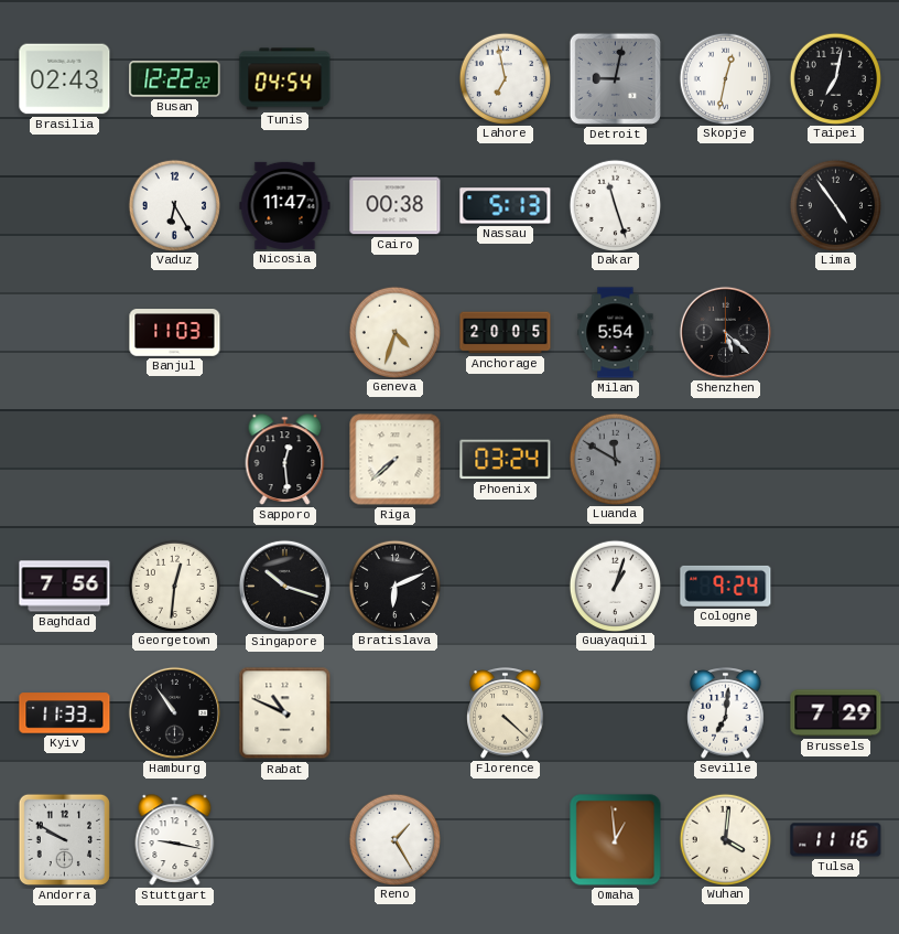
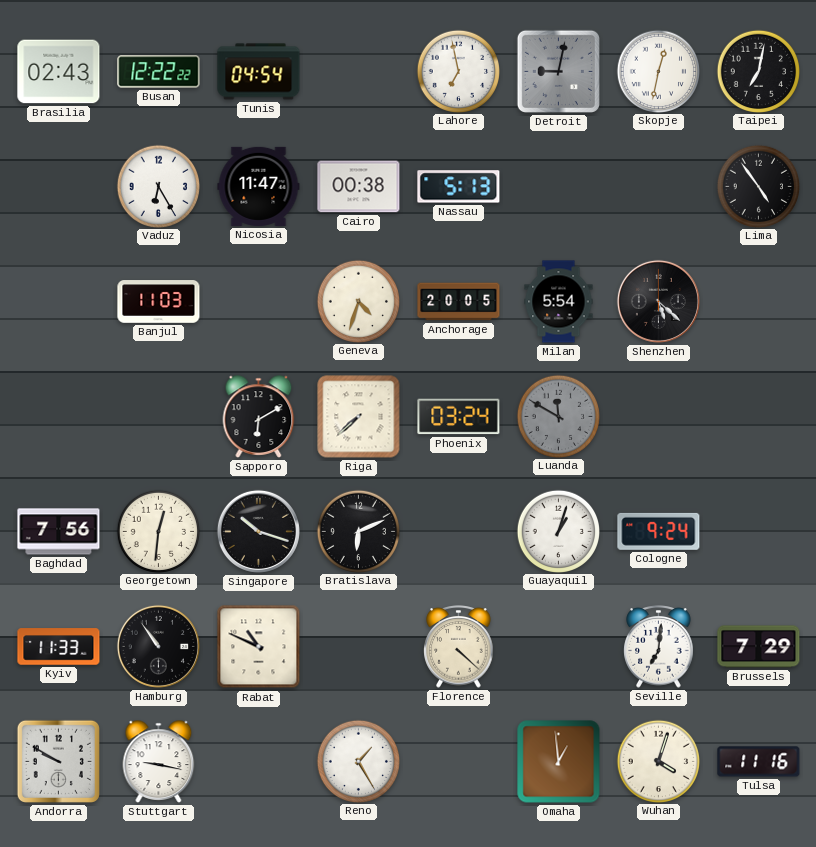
Dakar: 11:27 -> none (615, 205)
Sapporo: 12:29 -> 6:10 (259, 417)
Wuhan: 4:01 -> 4:03 (658, 761)
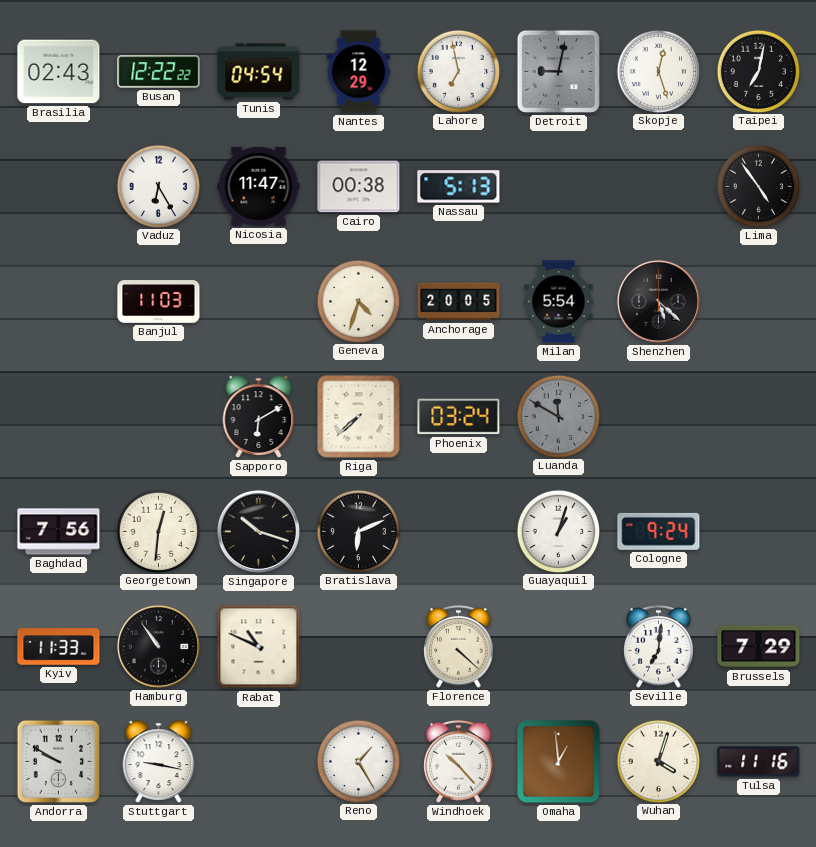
Nantes: none -> 12:29 (359, 72)
Skopje: 12:32 -> 12:27 (658, 71)
Windhoek: none -> 10:23 (459, 762)
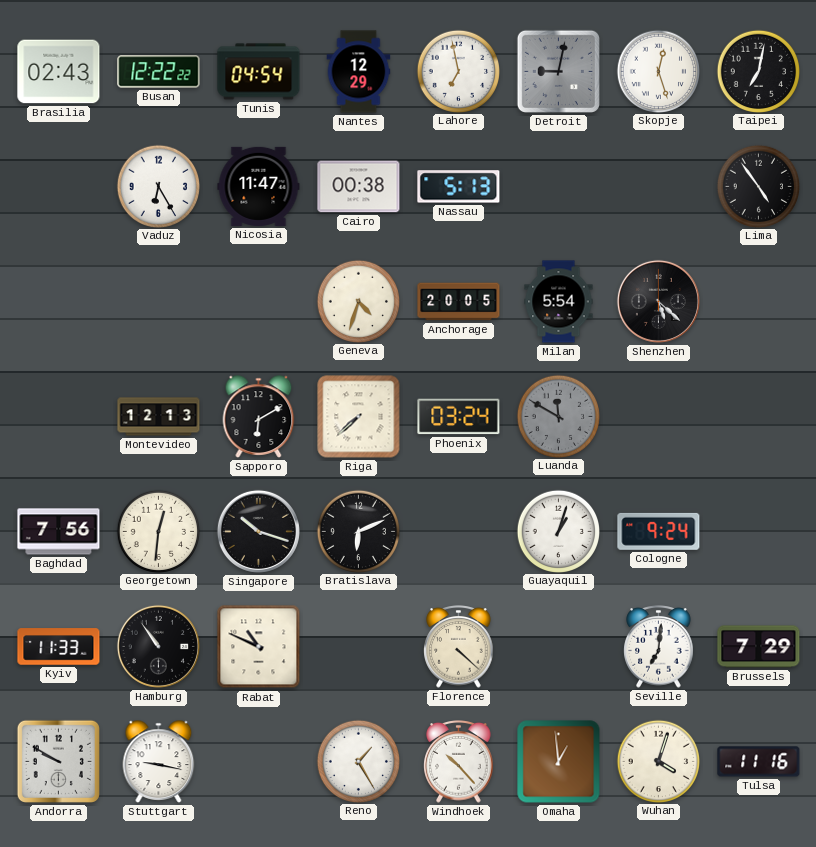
Banjul: 11:03 -> none (159, 302)
Montevideo: none -> 12:13 (159, 417)
